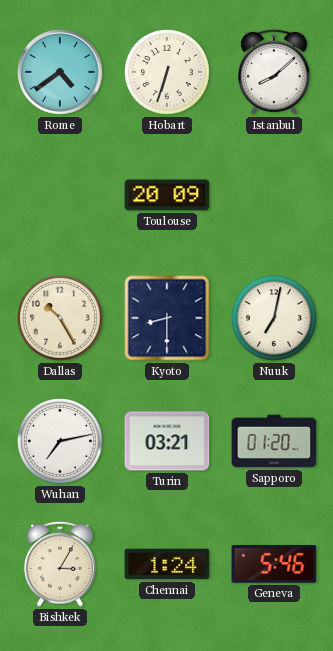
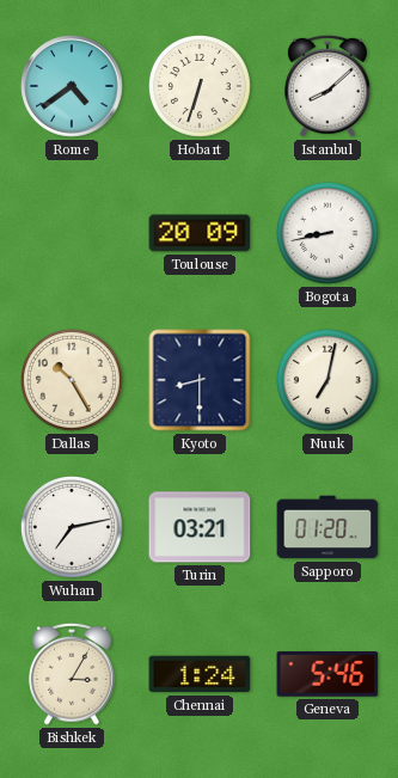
Bogota: none -> 8:43 (329, 234)
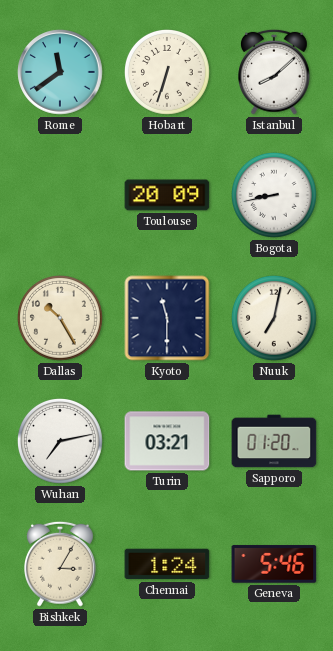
Rome: 4:39 -> 11:39 (60, 72)
Kyoto: 8:30 -> 11:30 (167, 318)
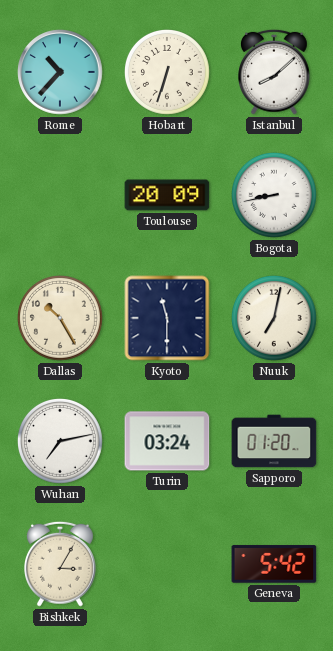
Rome: 11:39 -> 10:37 (60, 72)
Turin: 03:21 -> 03:24 (167, 441)
Chennai: 1:24 -> none (167, 564)
Geneva: 5:46 -> 5:42 (274, 564)
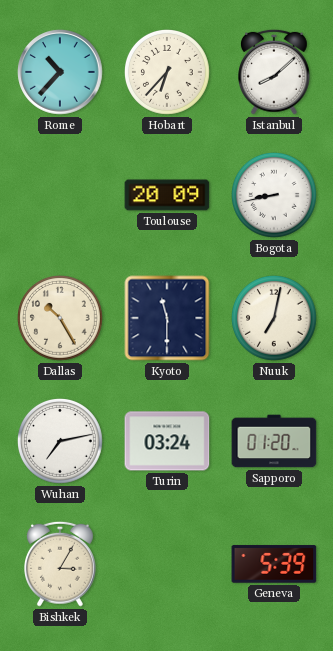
Hobart: 6:33 -> 6:37 (168, 73)
Geneva: 5:42 -> 5:39 (274, 564)
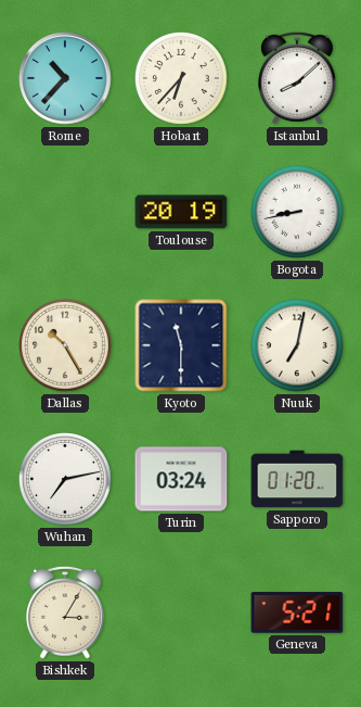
Toulouse: 20:09 -> 20:19 (181, 212)
Geneva: 5:39 -> 5:21 (297, 613)
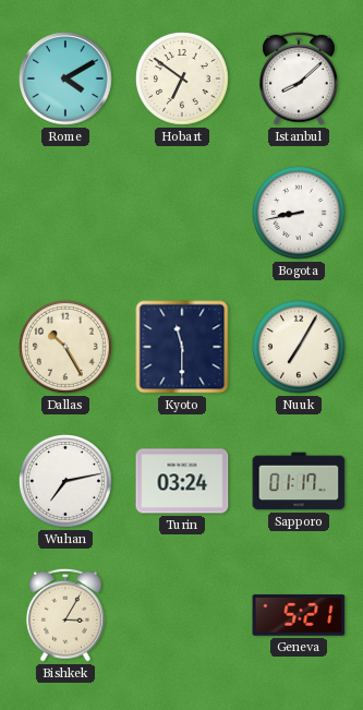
Rome: 10:37 -> 4:10 (65, 79)
Hobart: 6:37 -> 6:51 (183, 80)
Toulouse: 20:19 -> none (181, 212)
Nuuk: 7:02 -> 7:05 (300, 348)
Sapporo: 01:20 -> 01:17 (299, 481)
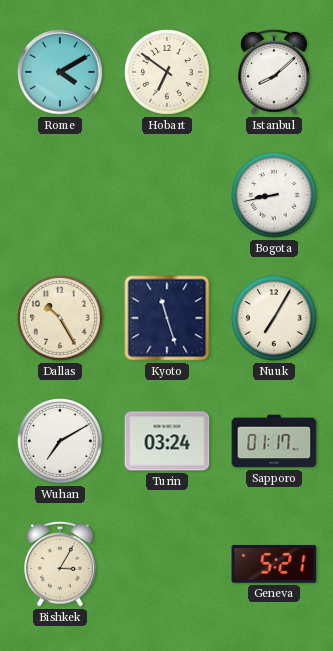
Kyoto: 11:30 -> 11:27 (167, 318)
Wuhan: 7:13 -> 7:10 (61, 442)
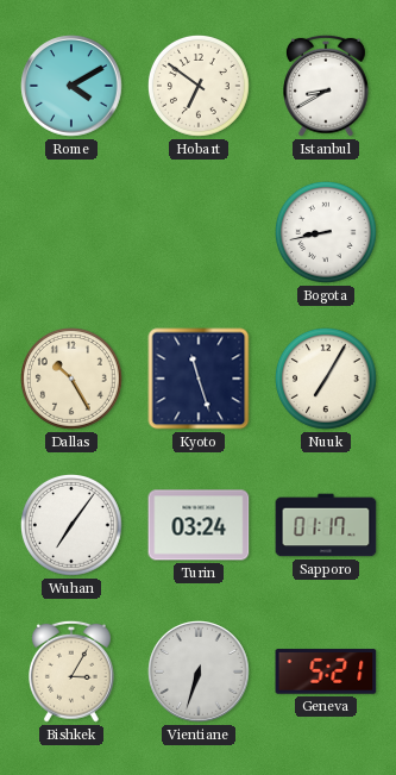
Istanbul: 8:08 -> 8:40 (327, 86)
Wuhan: 7:10 -> 7:06 (73, 526)
Vientiane: none -> 6:33 (199, 671)
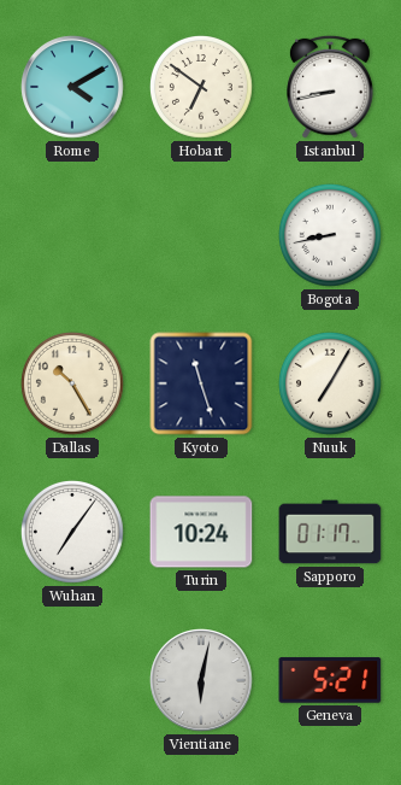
Istanbul: 8:40 -> 8:43 (331, 87)
Turin: 03:24 -> 10:24 (201, 532)
Bishkek: 3:05 -> none (73, 671)
Vientiane: 6:33 -> 6:02 (201, 680)
